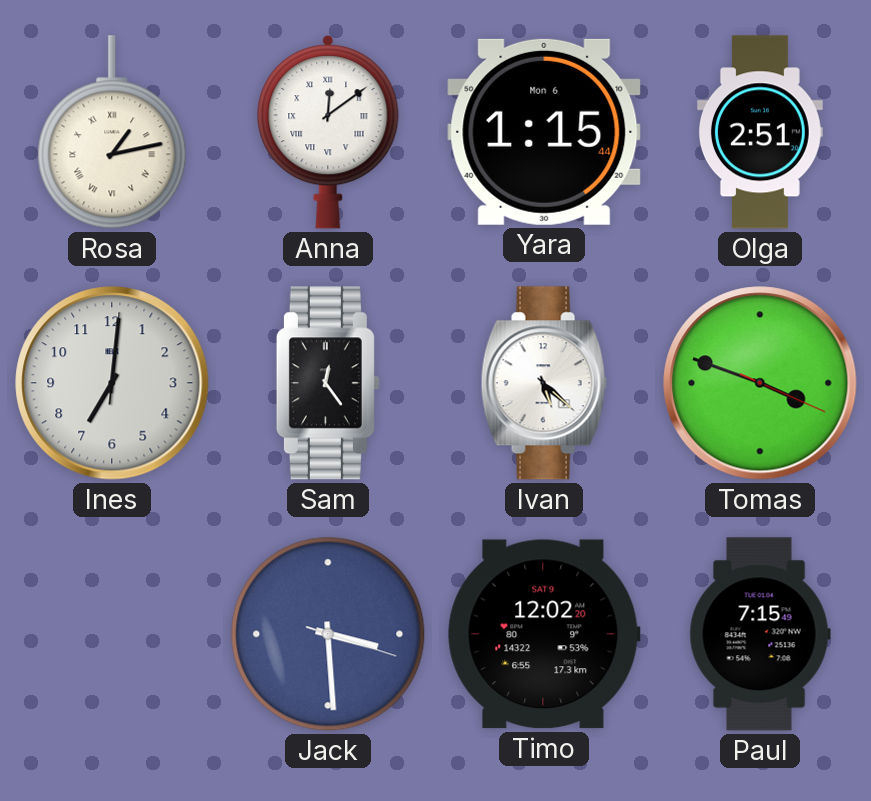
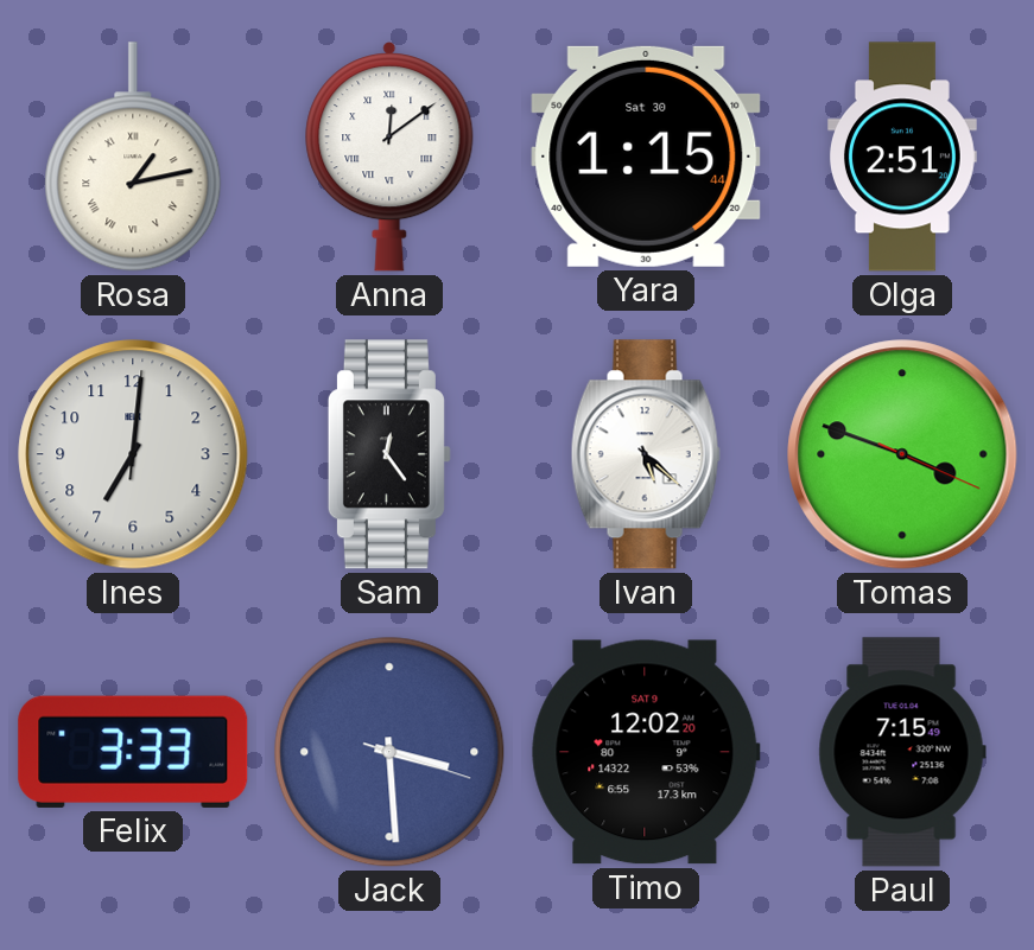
Yara date: Mon 6 -> Sat 30 (646, 157)
Felix: none -> 3:33 (133, 752)
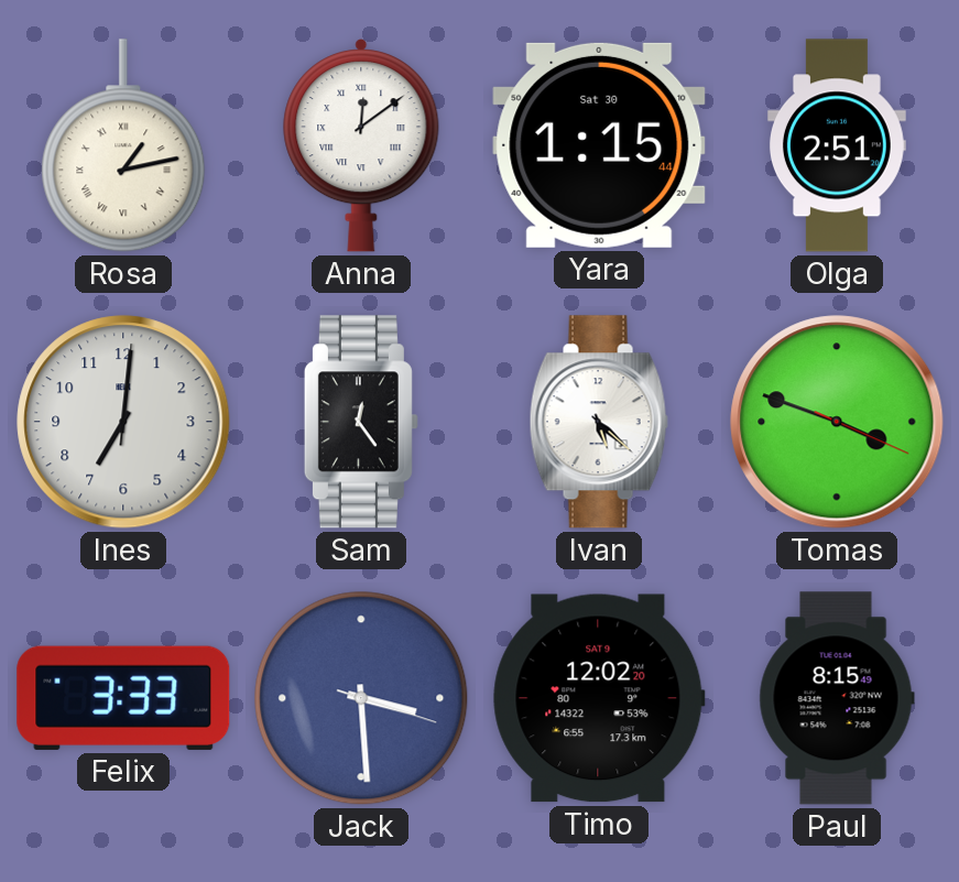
Paul: 7:15 -> 8:15 (837, 698)
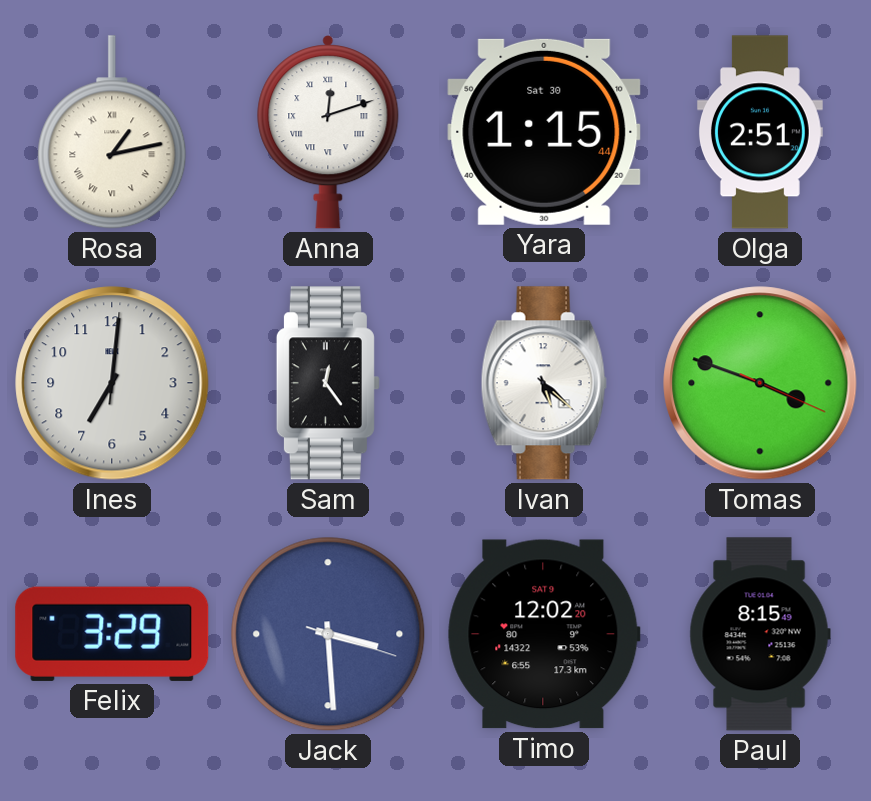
Anna: 12:09 -> 12:12 (328, 132)
Felix: 3:33 -> 3:29 (112, 634)
